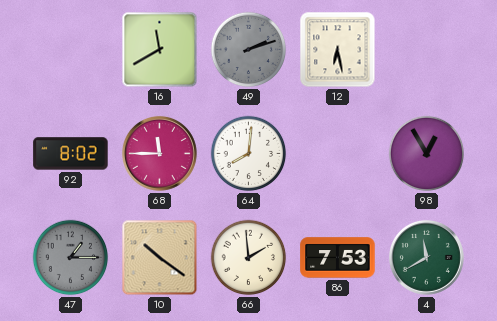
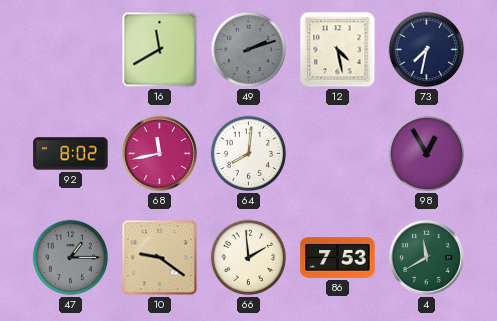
12: 6:28 -> 4:28 (338, 50)
73: none -> 7:32 (427, 50)
68: 11:45 -> 11:43 (159, 153)
10: 10:21 -> 9:21 (160, 258)
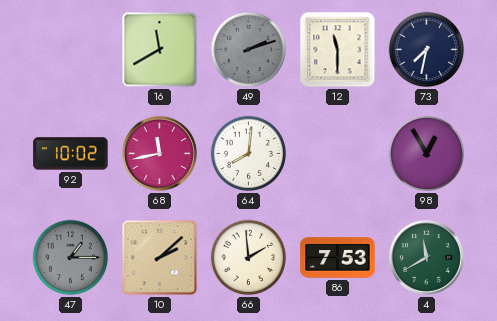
12: 4:28 -> 11:30 (338, 50)
92: 8:02 -> 10:02 (71, 154)
10: 9:21 -> 2:08 (160, 258)
